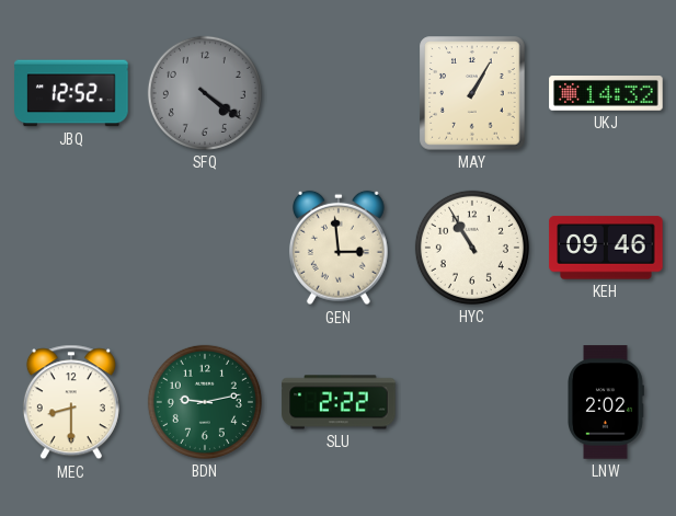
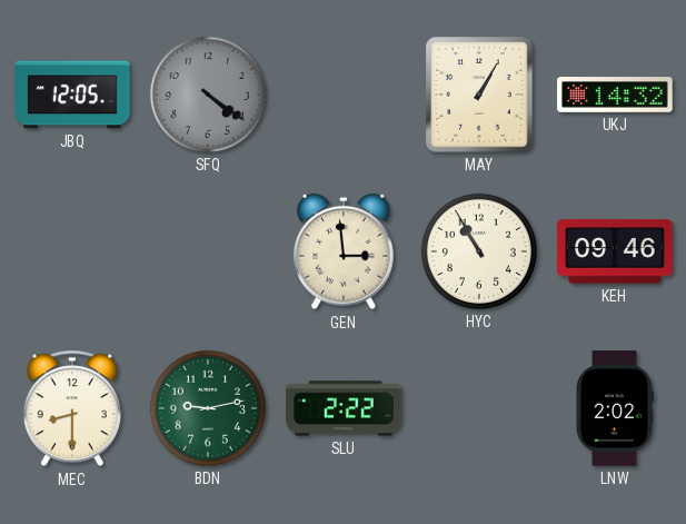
JBQ: 12:52 -> 12:05 (72, 95)
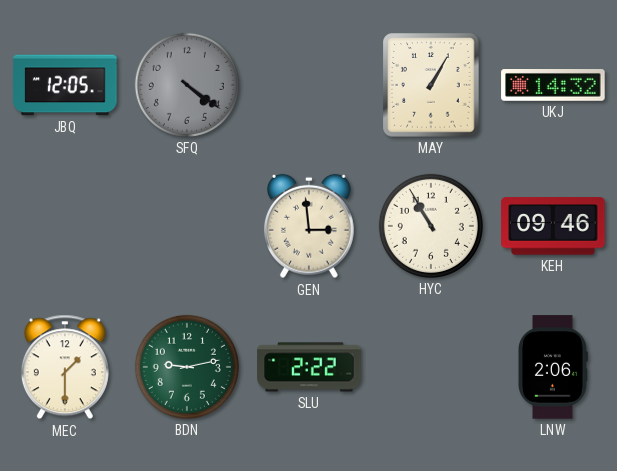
MEC: 8:30 -> 1:30 (65, 367)
LNW: 2:02 -> 2:06 (553, 367)
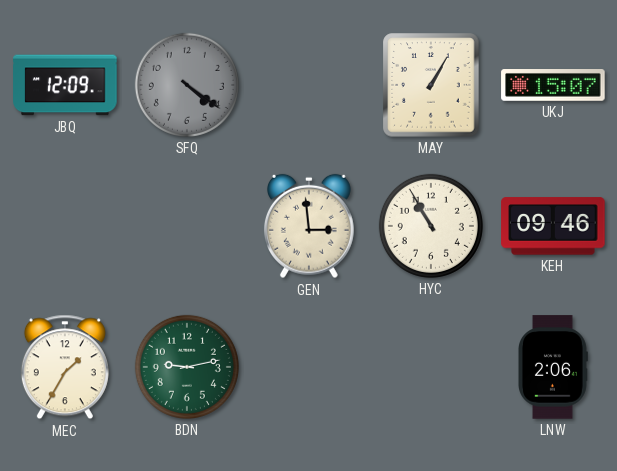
JBQ: 12:05 -> 12:09 (65, 85)
UKJ: 14:32 -> 15:07 (553, 86)
MEC: 1:30 -> 1:35 (65, 367)
SLU: 2:22 -> none (309, 367)
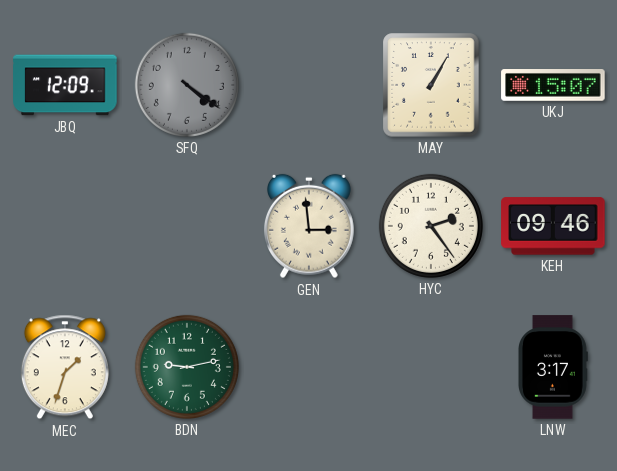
HYC: 10:55 -> 2:24 (431, 226)
MEC: 1:35 -> 1:33 (65, 367)
LNW: 2:06 -> 3:17 (553, 367)
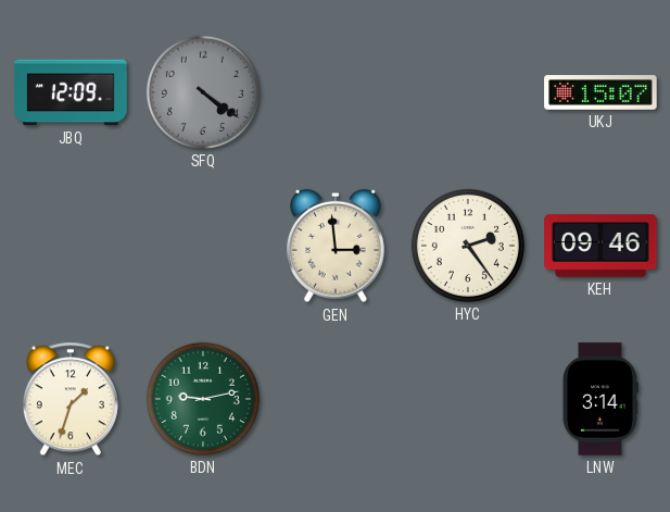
MAY: 1:05 -> none (431, 85)
LNW: 3:17 -> 3:14 (601, 399)
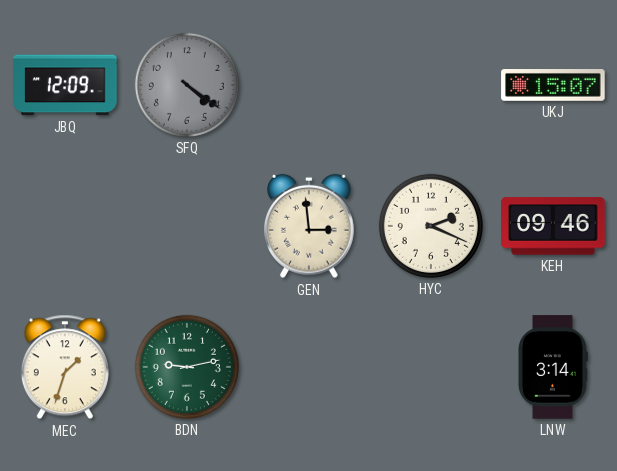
HYC: 2:24 -> 2:19 (431, 226)
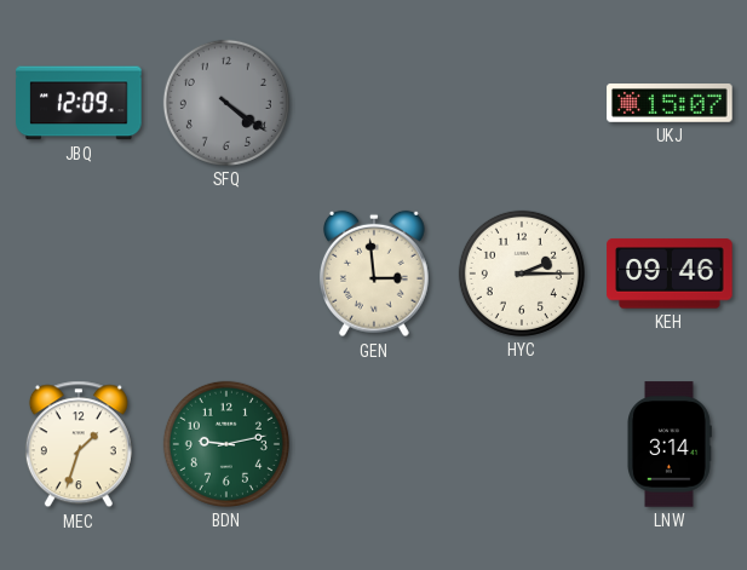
HYC: 2:19 -> 2:15 (522, 274)
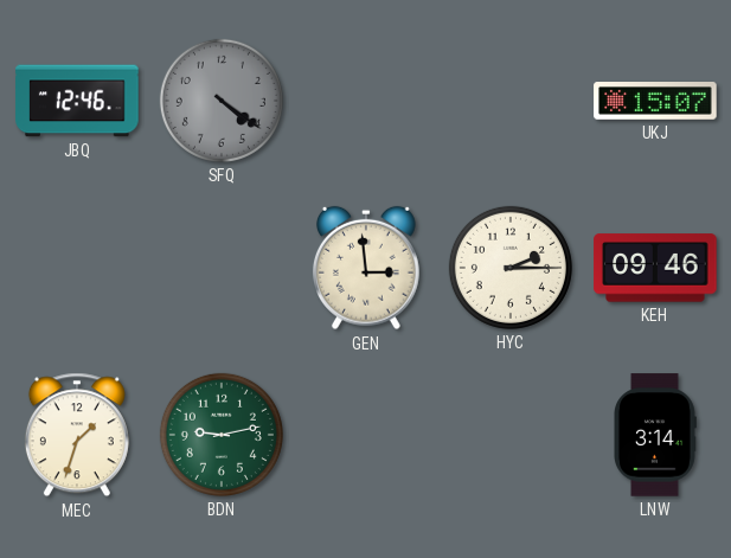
JBQ: 12:09 -> 12:46 (77, 101)
